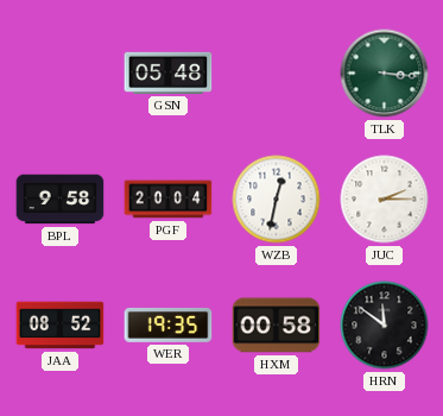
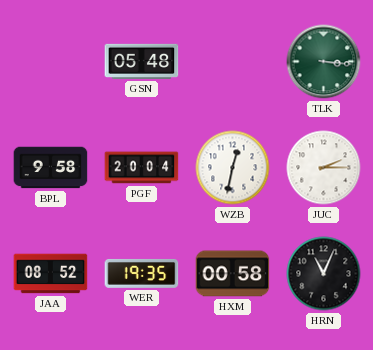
HRN: 11:51 -> 11:04 (324, 274)
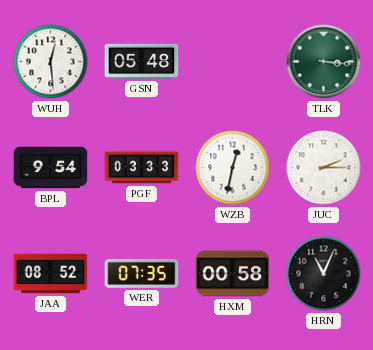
WUH: none -> 12:29 (51, 62)
BPL: 9:58 -> 9:54 (51, 168)
PGF: 20:04 -> 03:33 (142, 168)
WER: 19:35 -> 07:35 (142, 273)
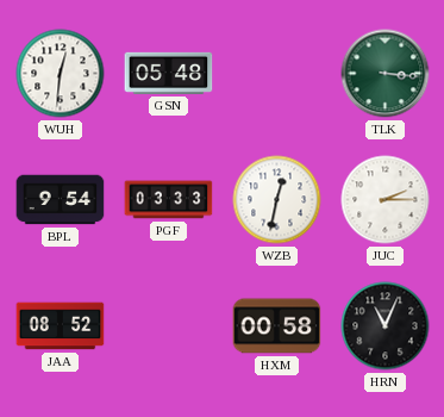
WUH: 12:29 -> 12:31 (61, 74)
WER: 07:35 -> none (142, 273)
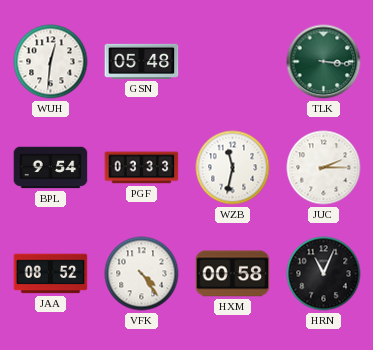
WZB: 12:32 -> 11:32 (233, 168)
VFK: none -> 4:24 (142, 274)
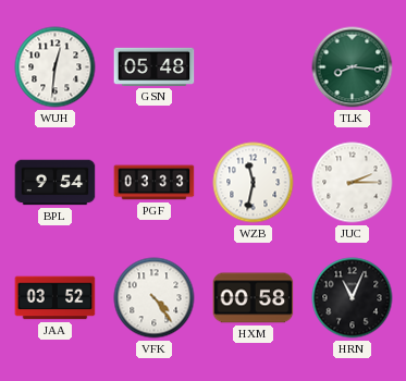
TLK: 3:16 -> 8:16 (353, 67)
JAA: 08:52 -> 03:52 (56, 298)
